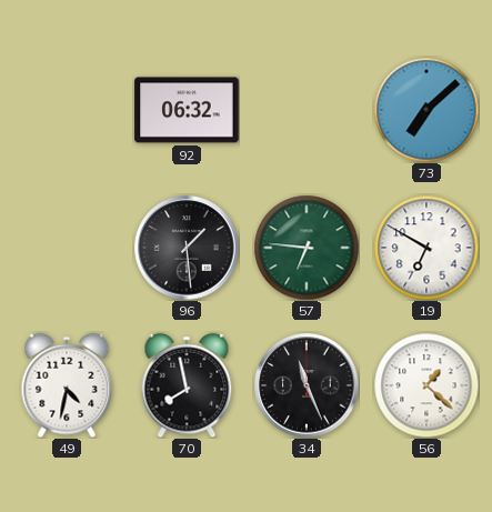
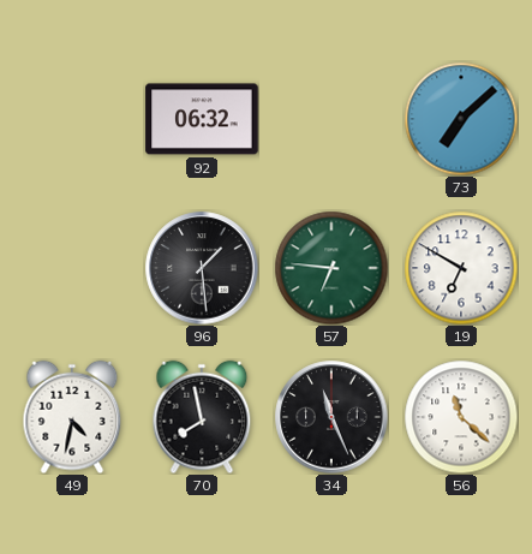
56: 1:22 -> 11:22 (461, 417)
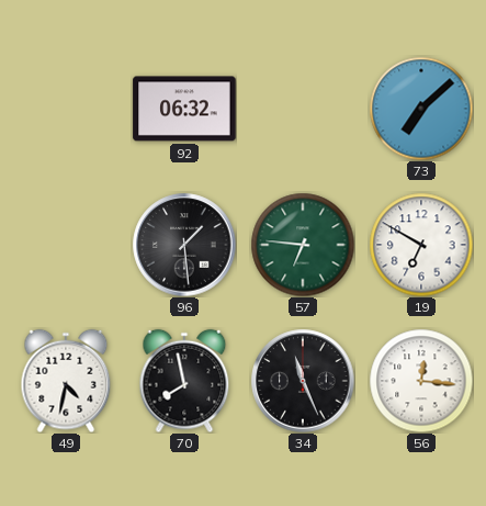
56: 11:22 -> 12:16 (421, 381)
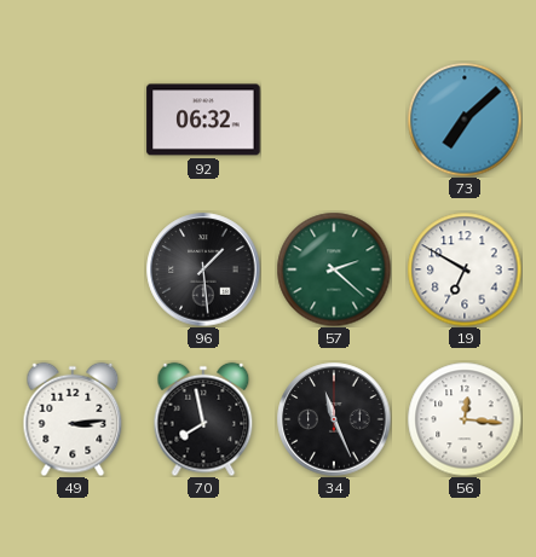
57: 6:46 -> 2:22 (334, 269)
49: 4:32 -> 3:14 (73, 419)
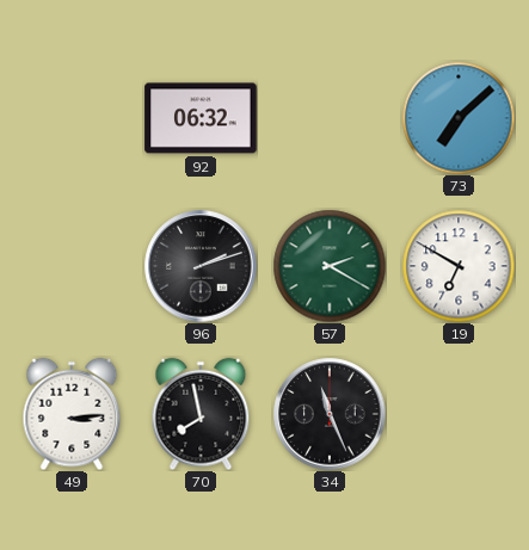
96: 1:29 -> 2:12 (201, 266)
57: 2:22 -> 2:20 (330, 266)
56: 12:16 -> none (465, 419)
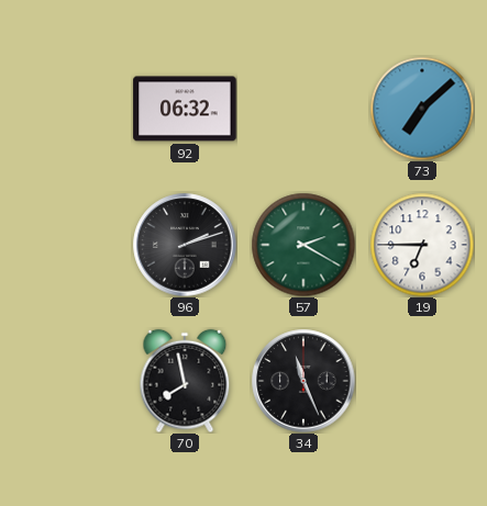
19: 6:50 -> 6:45 (422, 245)
49: 3:14 -> none (72, 414)
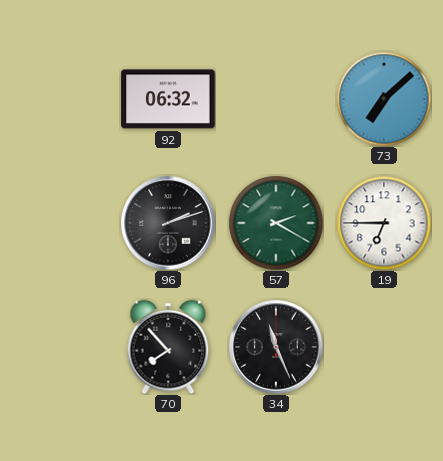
70: 7:58 -> 7:53 (168, 347)
